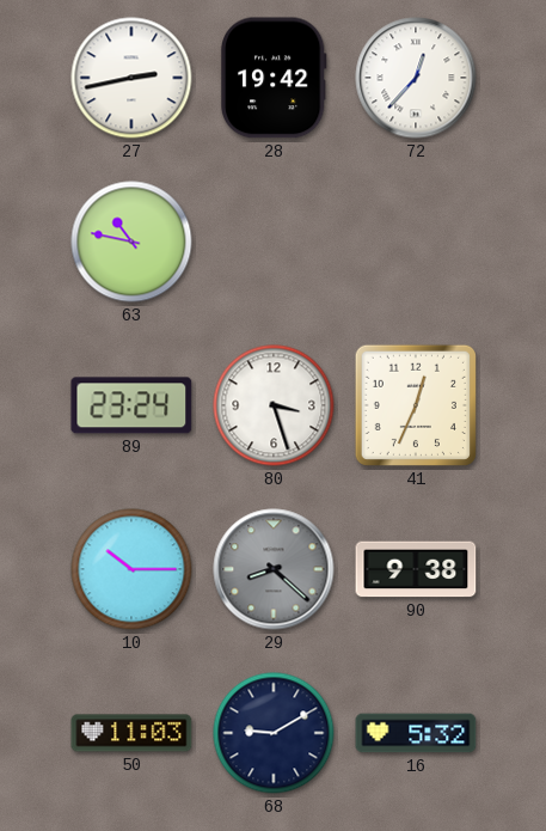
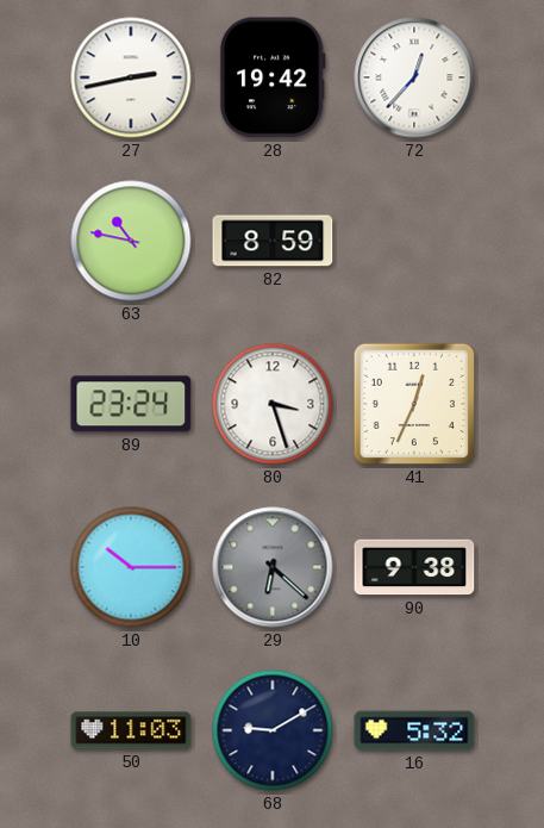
82: none -> 8:59 (273, 241)
29: 8:22 -> 6:22 (273, 567)
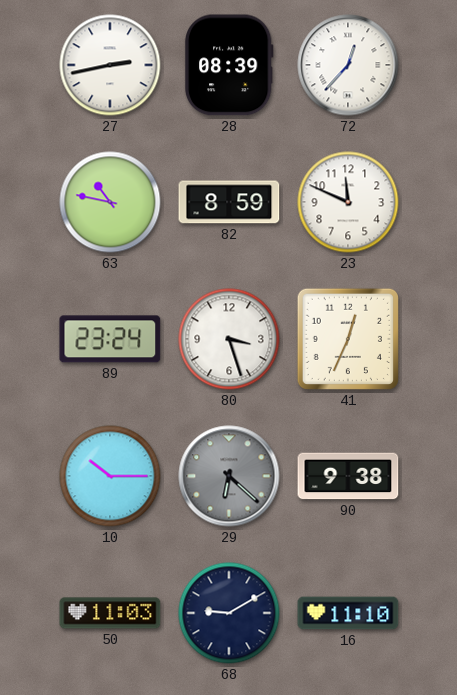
28: 19:42 -> 08:39 (229, 65)
23: none -> 11:49 (348, 202)
16: 5:32 -> 11:10 (348, 613)
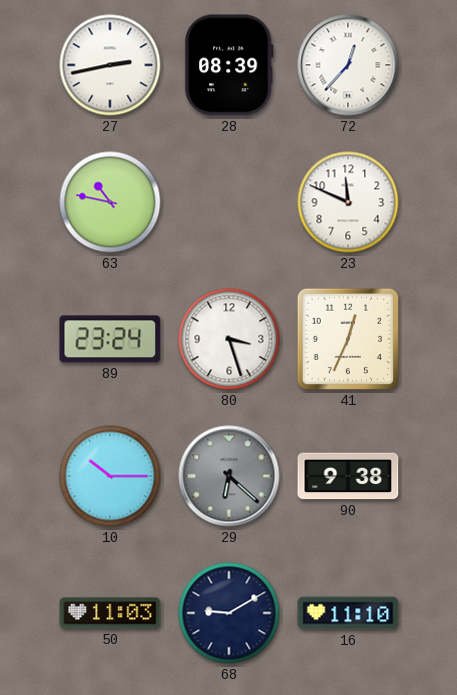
82: 8:59 -> none (229, 202)
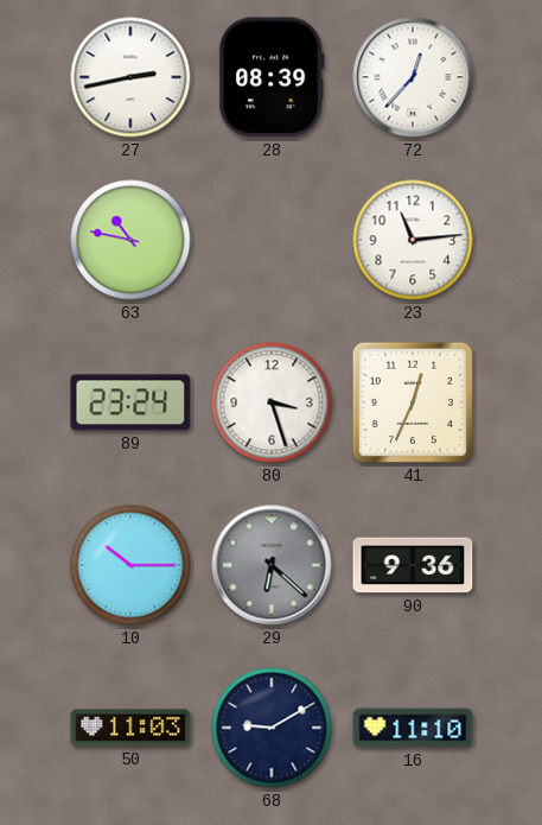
23: 11:49 -> 11:14 (413, 240)
90: 9:38 -> 9:36 (413, 565)
